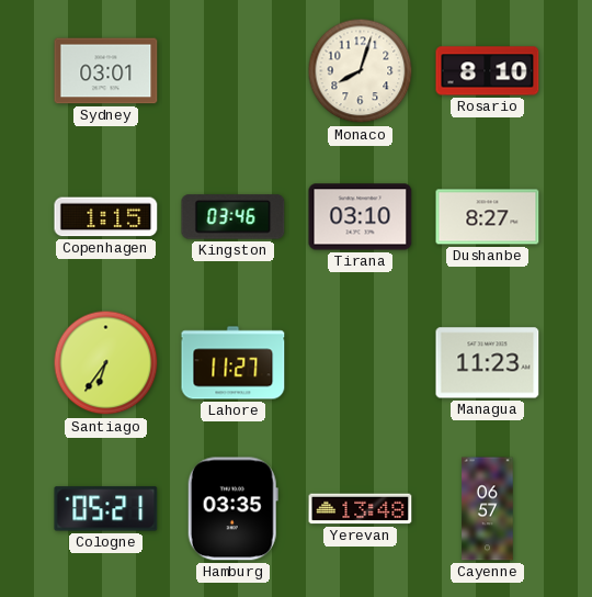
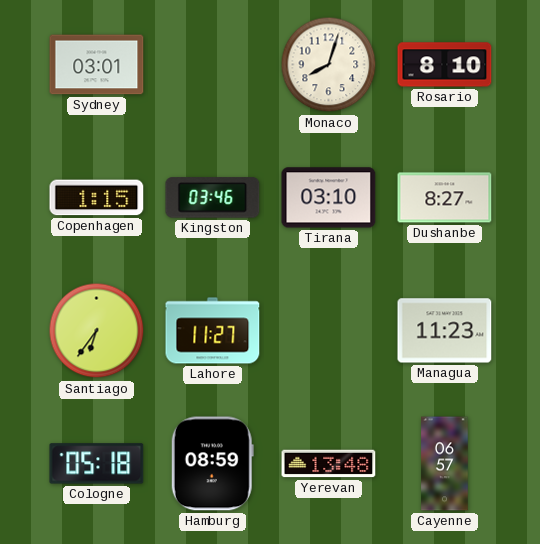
Cologne: 05:21 -> 05:18 (97, 464)
Hamburg: 03:35 -> 08:59 (212, 464)
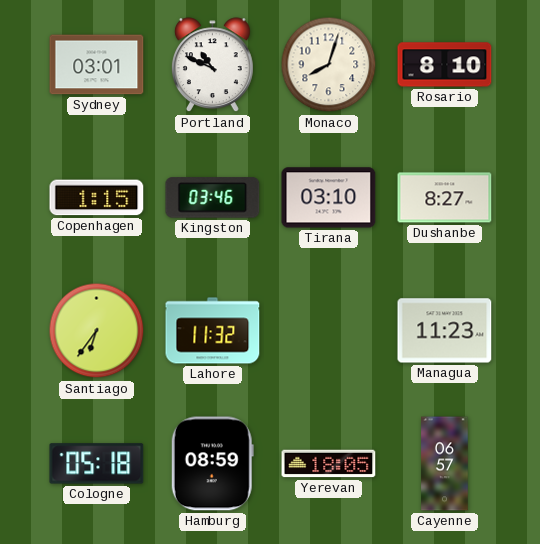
Portland: none -> 10:49 (212, 65)
Lahore: 11:27 -> 11:32 (213, 331)
Yerevan: 13:48 -> 18:05 (329, 464)
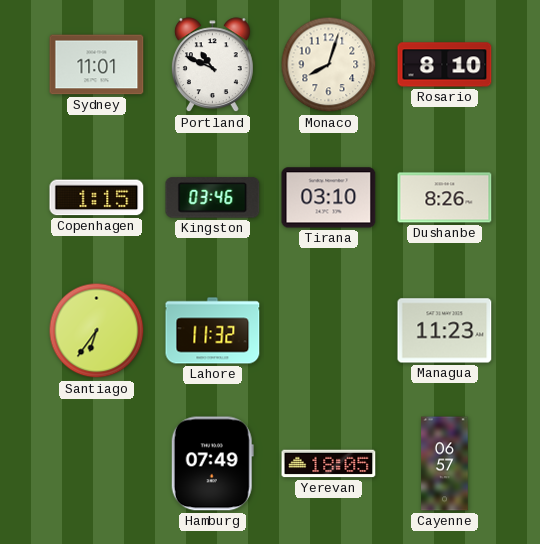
Sydney: 03:01 -> 11:01 (97, 65)
Dushanbe: 8:27 -> 8:26 (445, 198)
Cologne: 05:18 -> none (97, 464)
Hamburg: 08:59 -> 07:49 (212, 464)
